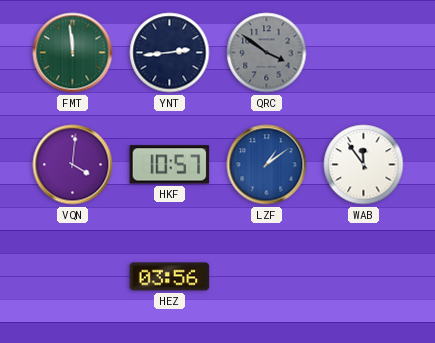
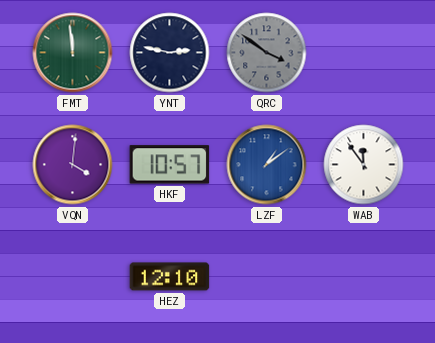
YNT: 2:44 -> 2:47 (170, 53)
HEZ: 03:56 -> 12:10 (170, 277)
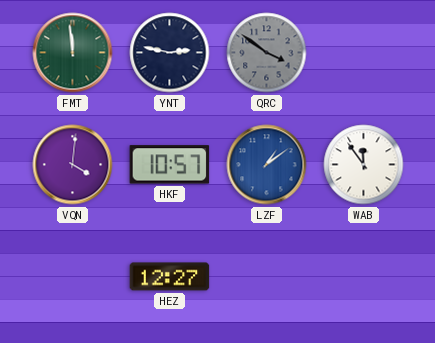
HEZ: 12:10 -> 12:27 (170, 277)
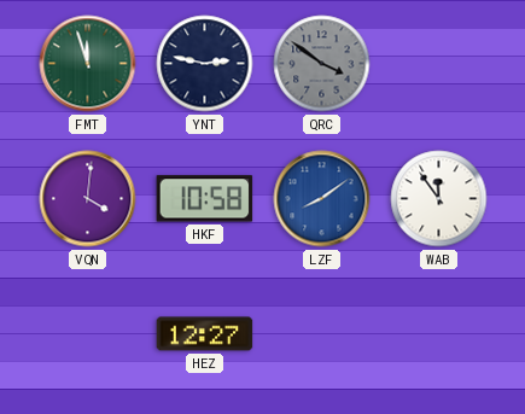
FMT: 11:59 -> 11:57 (88, 64)
HKF: 10:57 -> 10:58 (205, 199)
LZF: 1:09 -> 8:09 (322, 199)
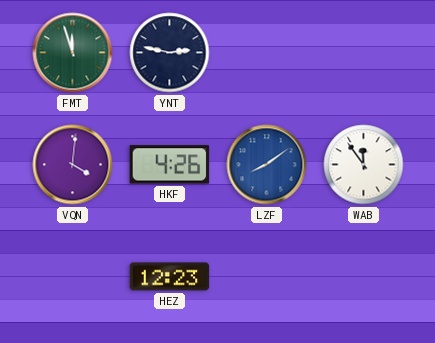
QRC: 3:51 -> none (322, 64)
HKF: 10:58 -> 4:26 (170, 165)
HEZ: 12:27 -> 12:23 (170, 277)
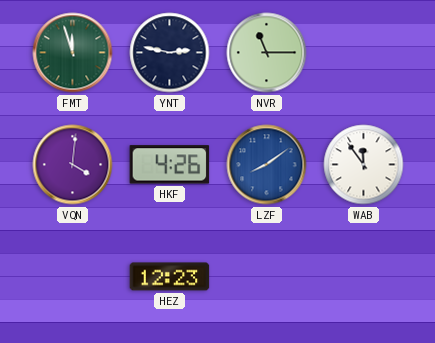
NVR: none -> 11:15 (267, 53)
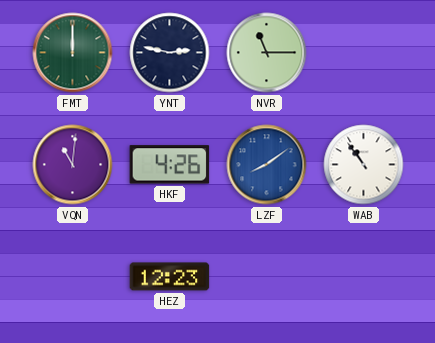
FMT: 11:57 -> 12:00 (73, 53)
VQN: 4:01 -> 11:01 (73, 165)
WAB: 11:54 -> 10:54 (364, 165)
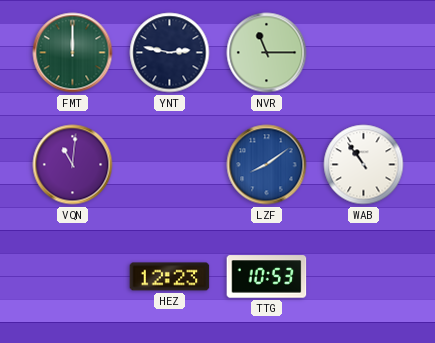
HKF: 4:26 -> none (170, 165)
TTG: none -> 10:53 (267, 277)
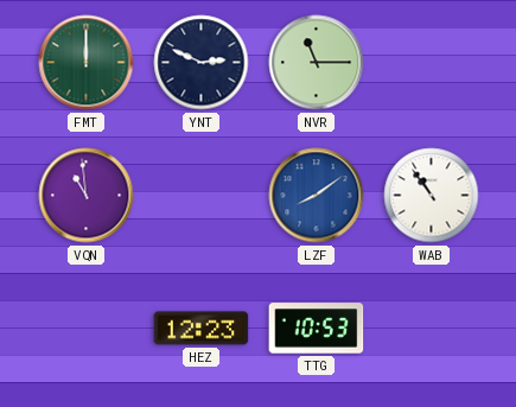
YNT: 2:47 -> 2:49 (202, 63)
VQN: 11:01 -> 10:59 (87, 196)
